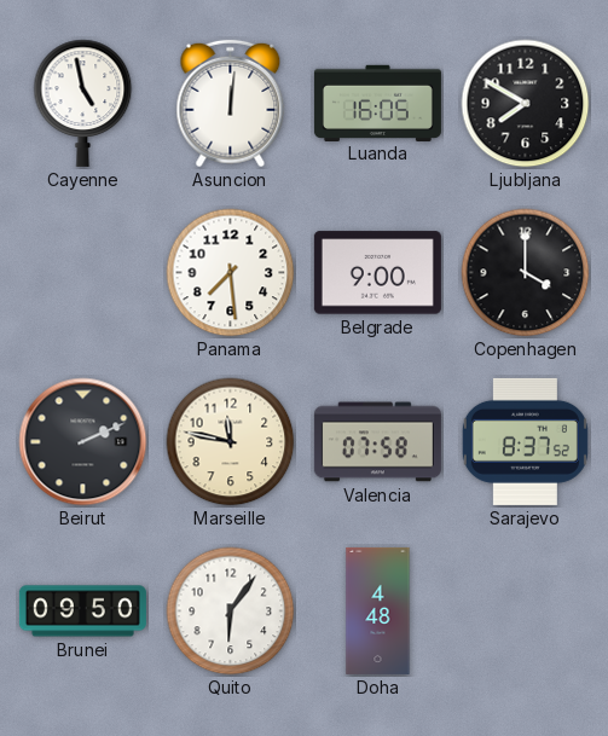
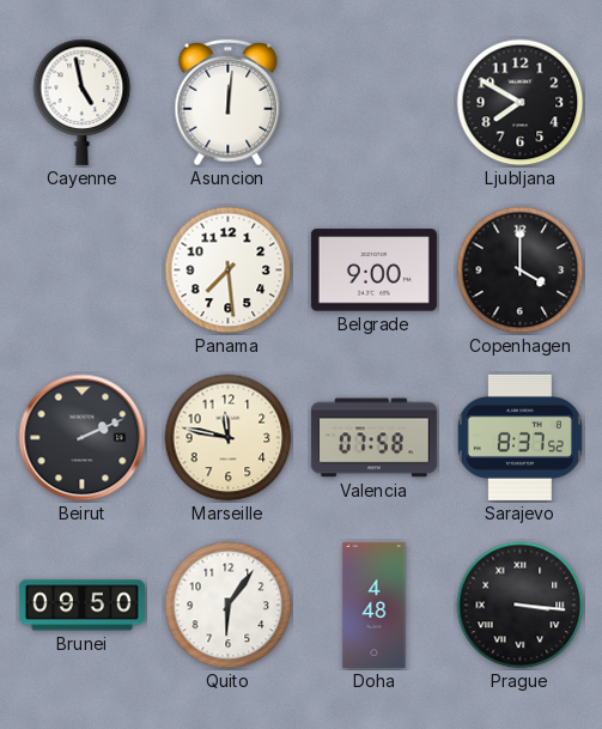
Luanda: 16:05 -> none (377, 103)
Prague: none -> 3:16 (521, 606)
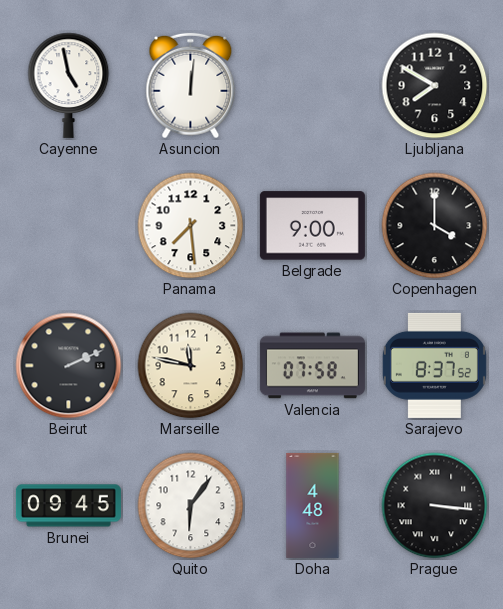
Brunei: 09:50 -> 09:45 (68, 506)
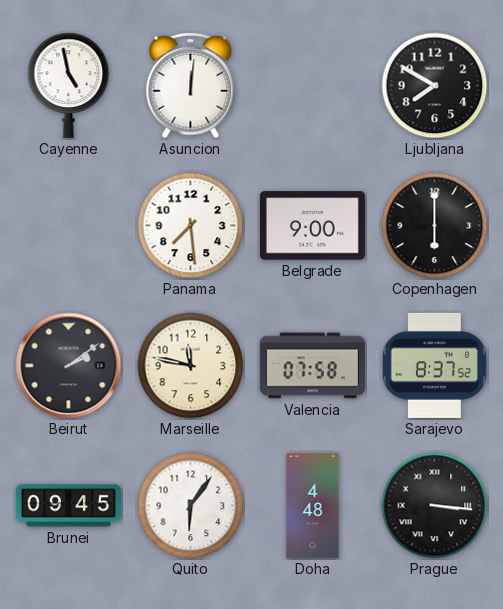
Copenhagen: 4:00 -> 6:00 (435, 226)
Beirut: 2:11 -> 2:09 (69, 366)
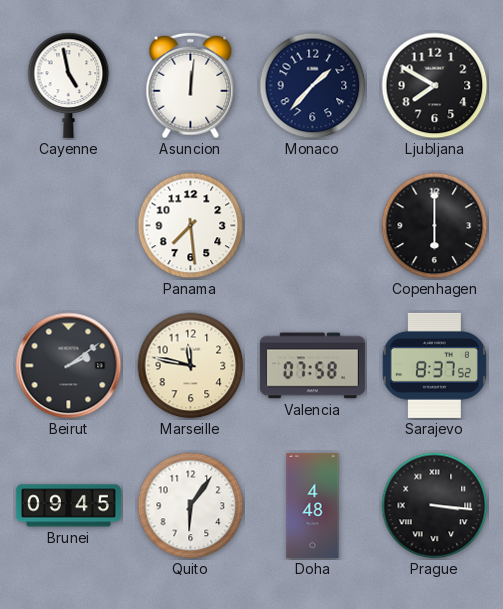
Monaco: none -> 1:37 (313, 86)
Belgrade: 9:00 -> none (312, 226)
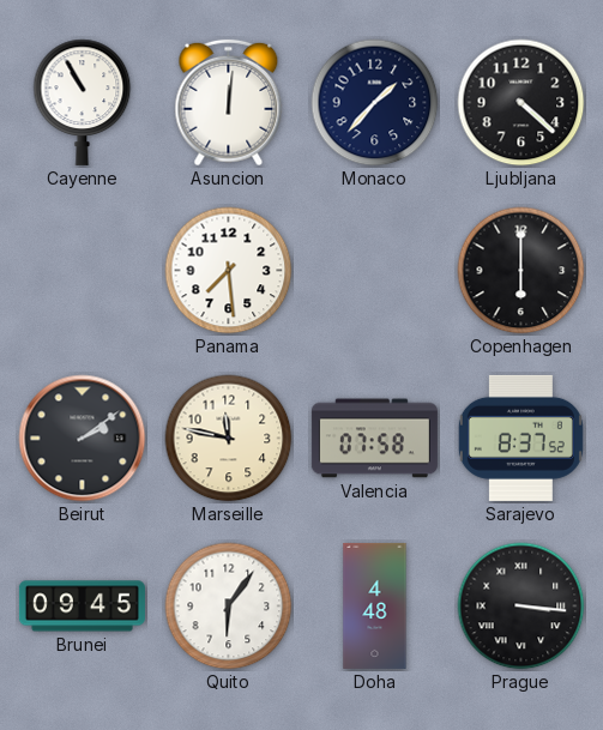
Cayenne: 4:58 -> 10:55 (83, 102)
Ljubljana: 7:50 -> 4:22 (521, 103)
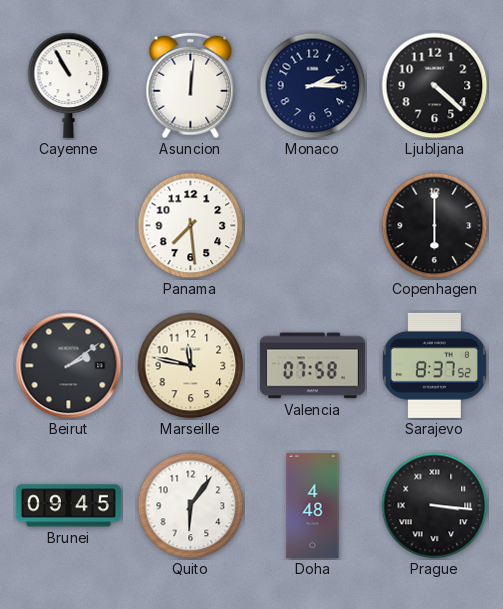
Monaco: 1:37 -> 2:15 (313, 86)
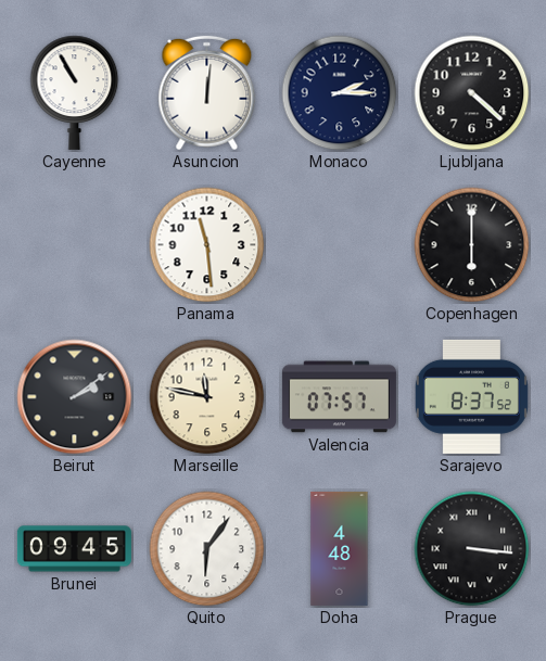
Panama: 7:29 -> 11:29 (207, 245)
Valencia: 07:58 -> 07:57 (339, 397)
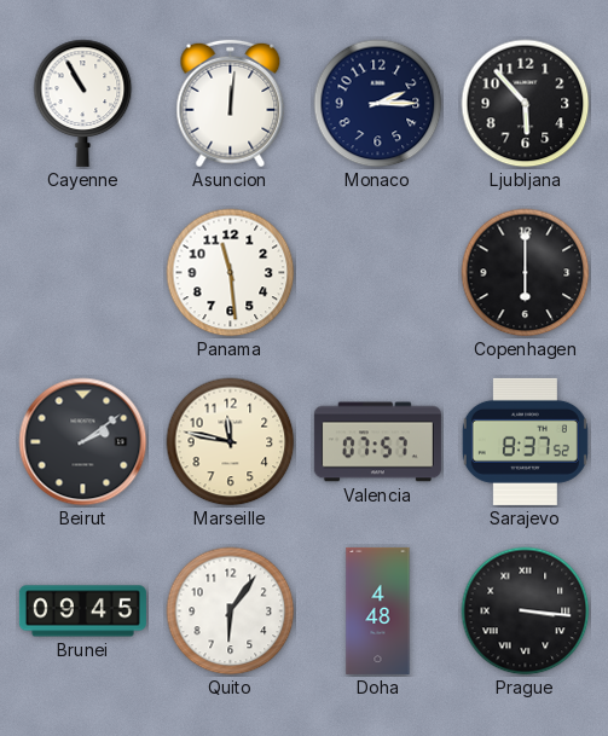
Ljubljana: 4:22 -> 5:53 (526, 104)
